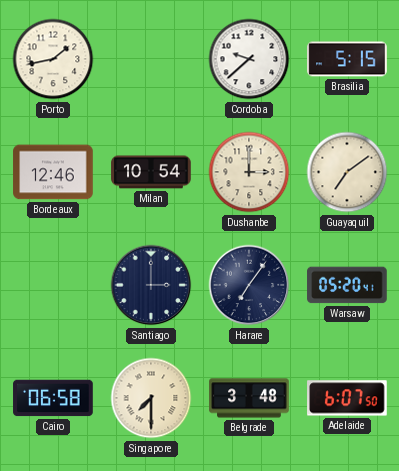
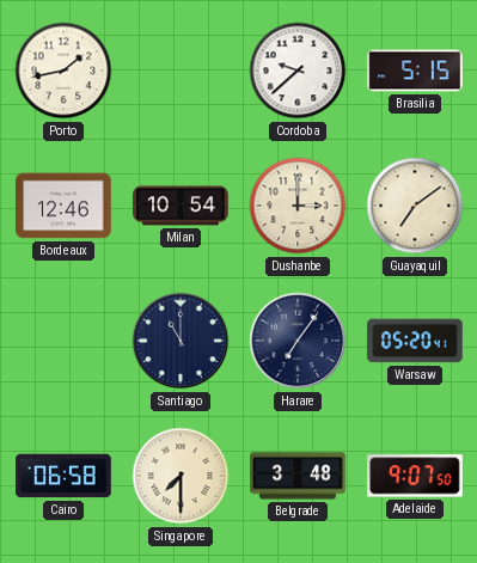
Santiago: 3:00 -> 11:00 (181, 341)
Adelaide: 6:07 -> 9:07 (415, 476)
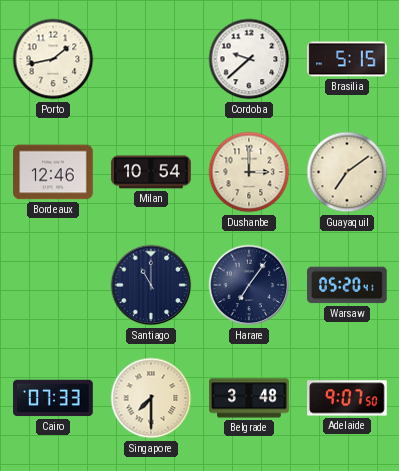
Cairo: 06:58 -> 07:33 (53, 398)
